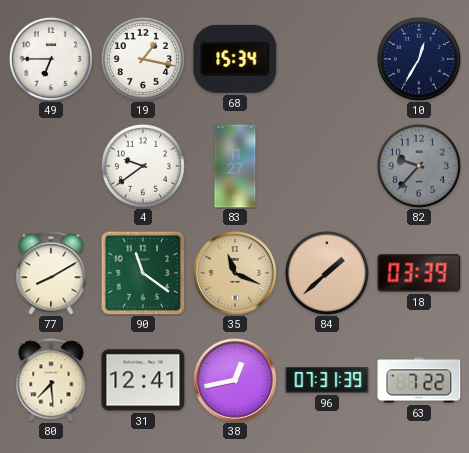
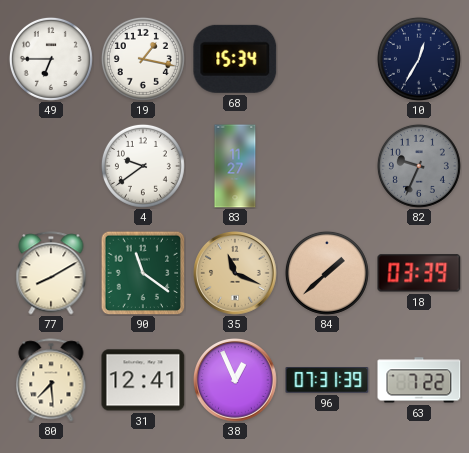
82: 9:37 -> 9:34 (419, 166)
38: 12:43 -> 12:56 (236, 381)
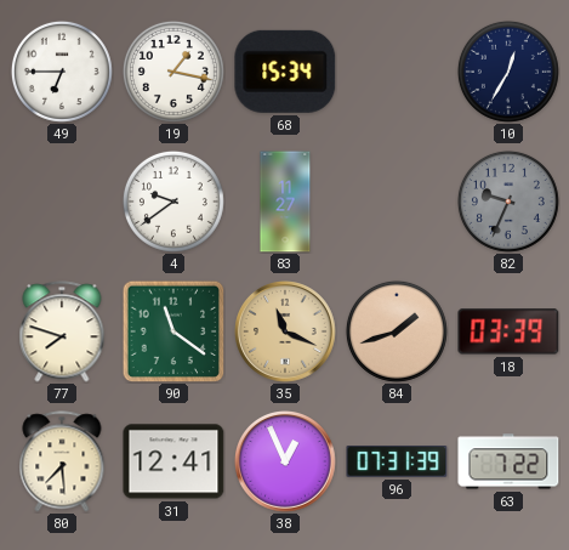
77: 8:10 -> 7:48 (62, 331)
84: 1:38 -> 1:42 (397, 331)
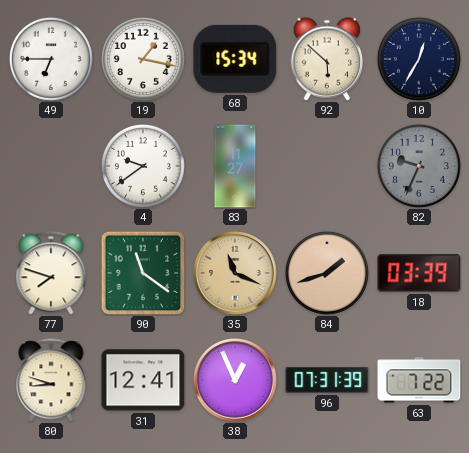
92: none -> 5:52 (327, 59)
80: 7:29 -> 8:48 (51, 380)
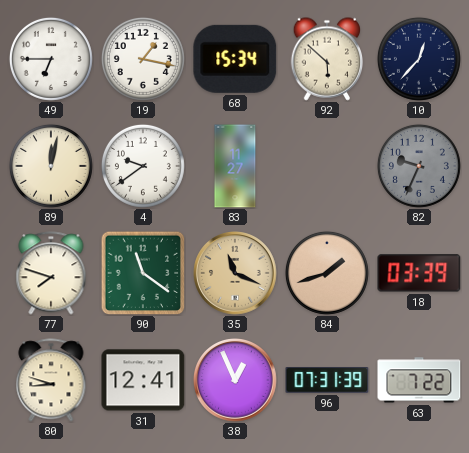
10: 12:35 -> 12:37 (419, 59)
89: none -> 12:02 (51, 166)
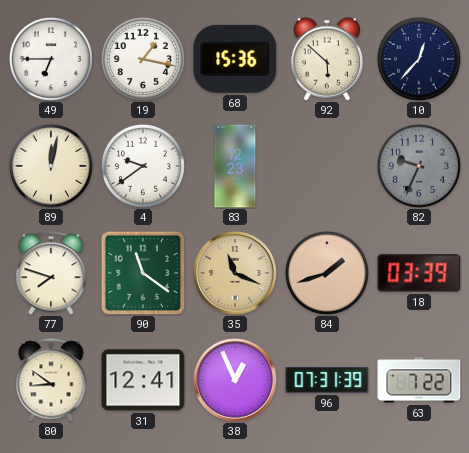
68: 15:34 -> 15:36 (235, 59)
83: 11:27 -> 12:23 (235, 166)
80: 8:48 -> 8:51 (51, 380)
